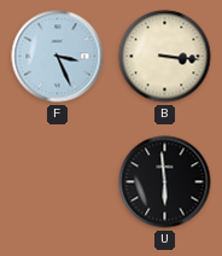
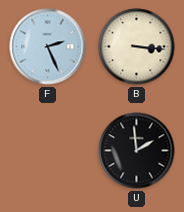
F: 3:26 -> 2:26 (48, 47)
U: 5:59 -> 1:59 (137, 151)
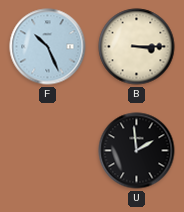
F: 2:26 -> 10:26 (48, 47)
B: 3:16 -> 3:15 (137, 47)
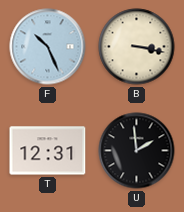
B: 3:15 -> 3:17 (137, 47)
T: none -> 12:31 (48, 151)
